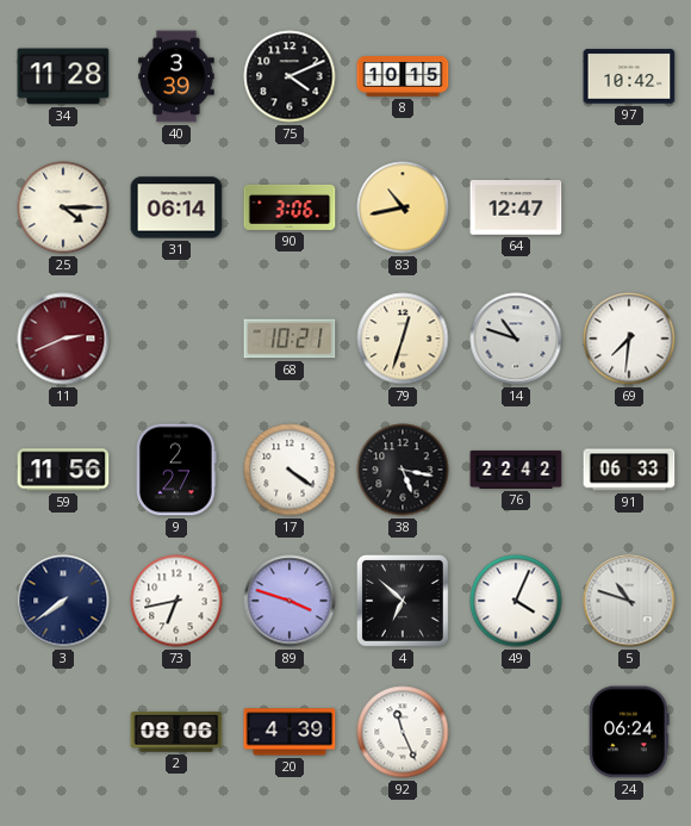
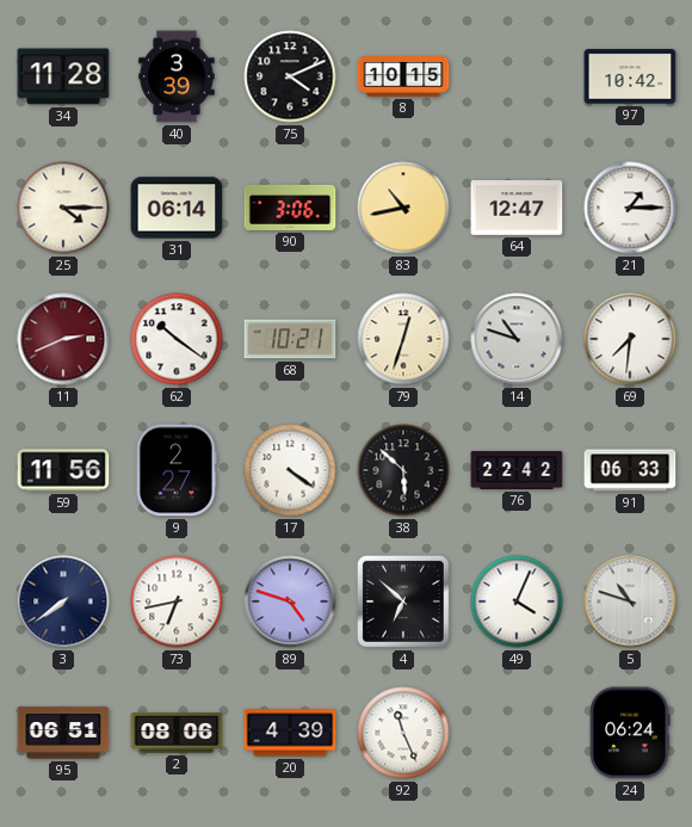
21: none -> 1:15 (630, 208)
62: none -> 10:21 (177, 339)
38: 5:17 -> 5:52 (403, 470)
89: 3:48 -> 4:48 (290, 601)
95: none -> 06:51 (63, 733)
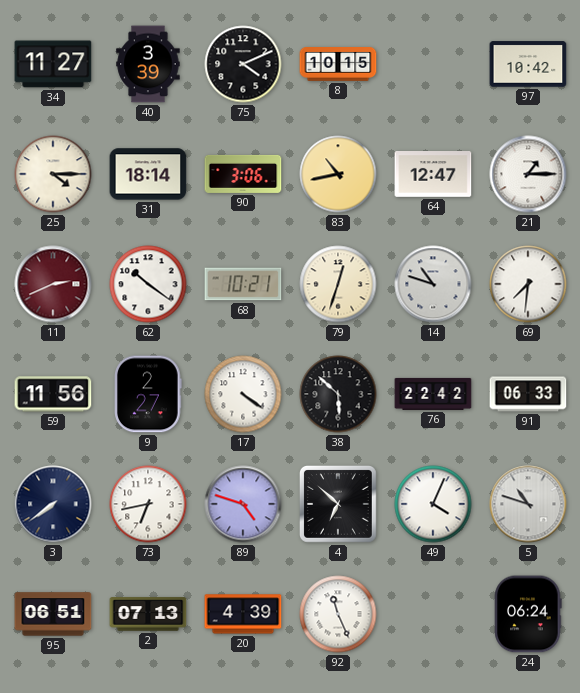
34: 11:28 -> 11:27 (53, 64)
31: 06:14 -> 18:14 (148, 174)
2: 08:06 -> 07:13 (148, 614)
